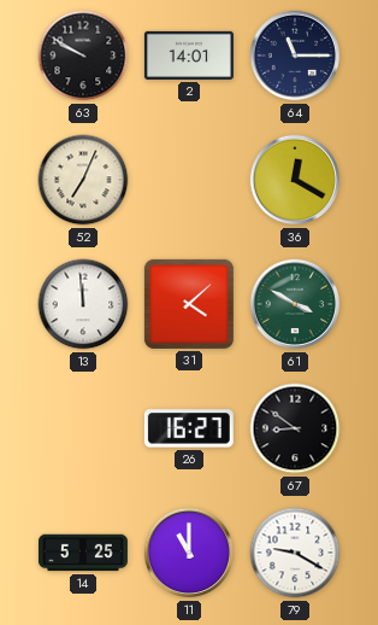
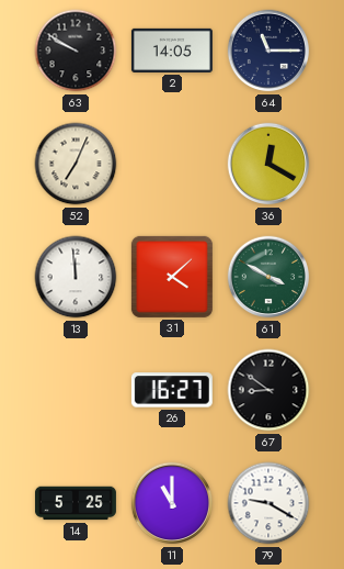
2: 14:01 -> 14:05 (172, 51)
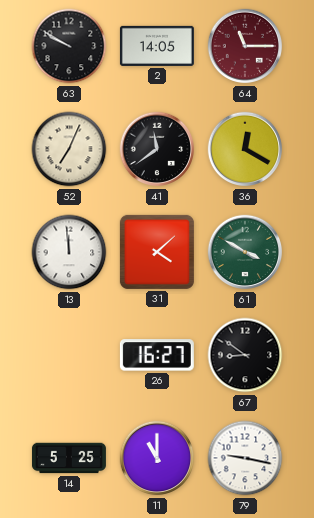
64 dial: navy -> burgundy (245, 46)
41: none -> 11:39 (157, 149)
79: 9:20 -> 9:17 (245, 458)
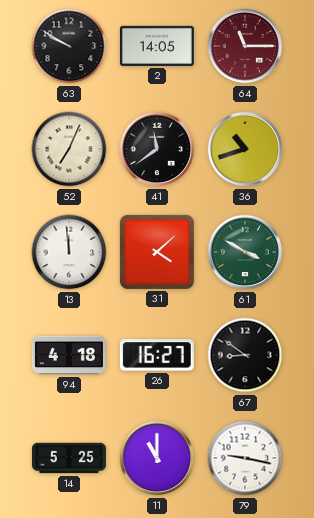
36: 12:20 -> 10:42 (245, 149)
94: none -> 4:18 (69, 355)
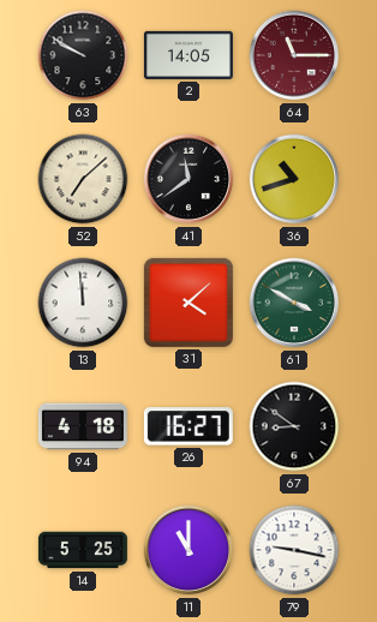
52: 7:04 -> 7:08 (83, 179)
